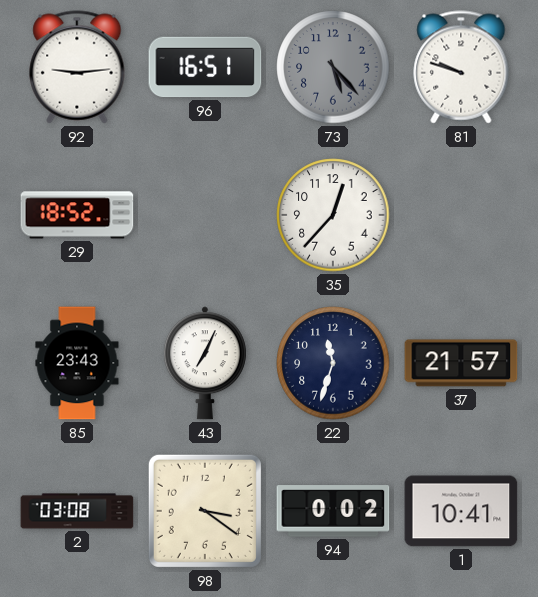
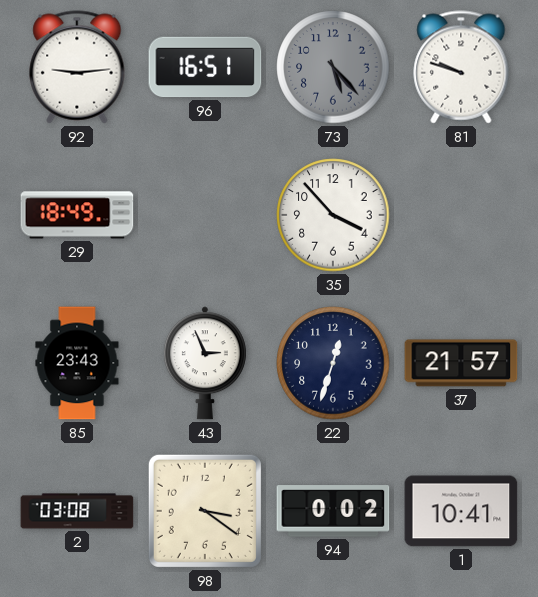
29: 18:52 -> 18:49 (77, 215)
35: 12:37 -> 3:53 (333, 215)
43: 7:04 -> 2:56 (205, 363)
22: 11:33 -> 12:33 (333, 363)
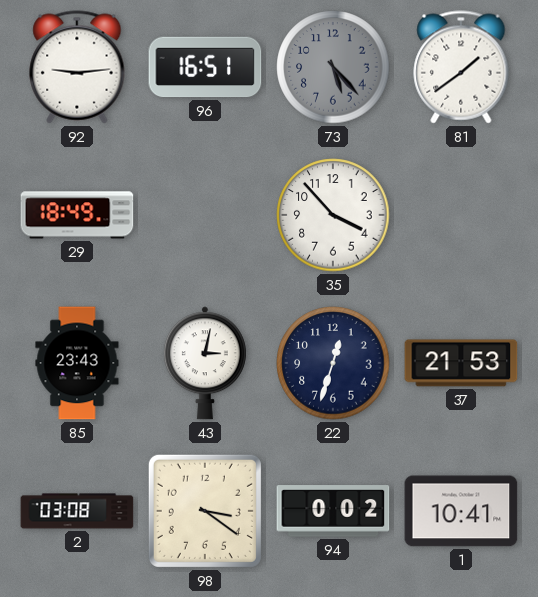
81: 9:48 -> 1:39 (461, 67)
43: 2:56 -> 3:02 (205, 363)
37: 21:57 -> 21:53 (461, 363)
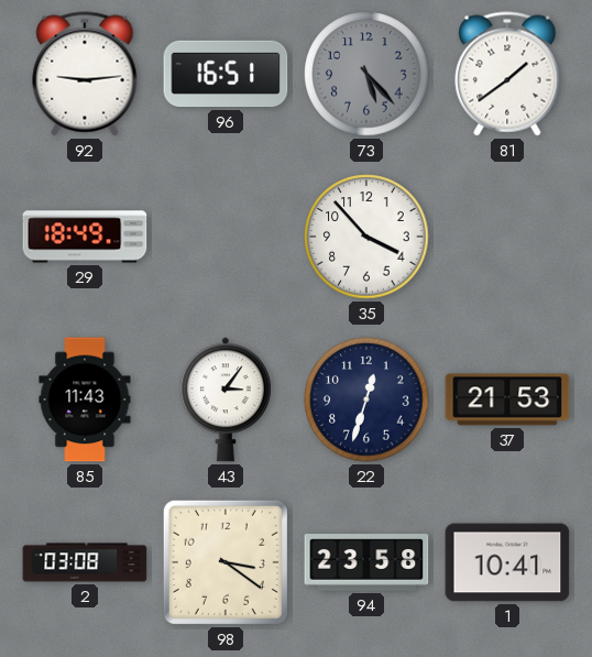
85: 23:43 -> 11:43 (85, 399)
43: 3:02 -> 3:06 (226, 399)
94: 0:02 -> 23:58 (366, 562)
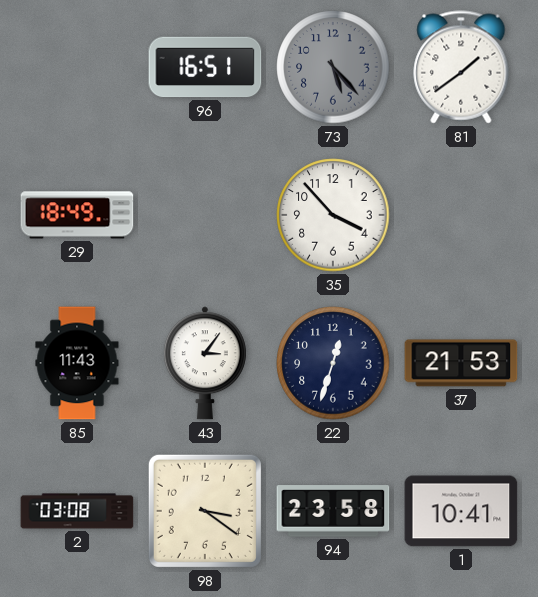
92: 9:14 -> none (85, 74)
